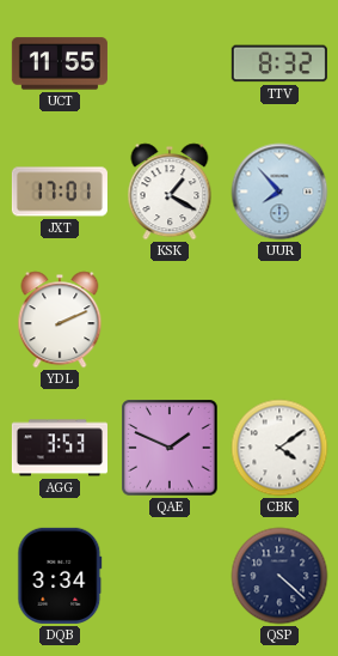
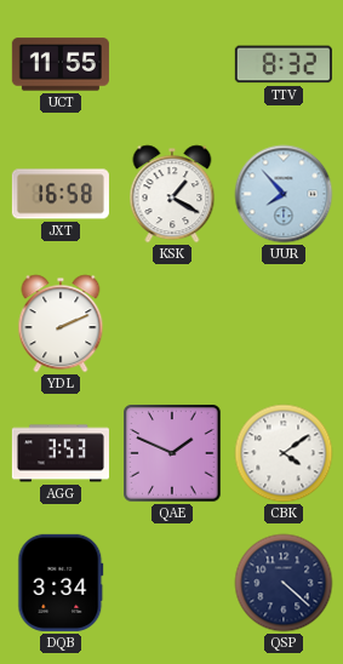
JXT: 17:01 -> 16:58 (61, 194)
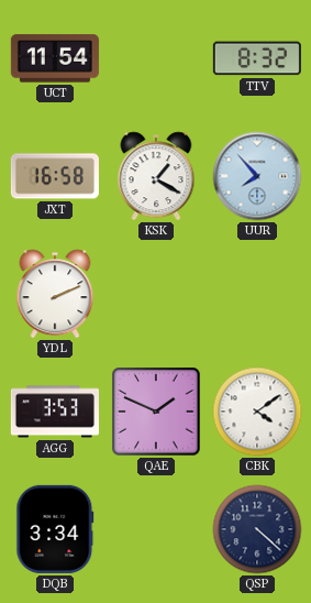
UCT: 11:55 -> 11:54 (55, 58)
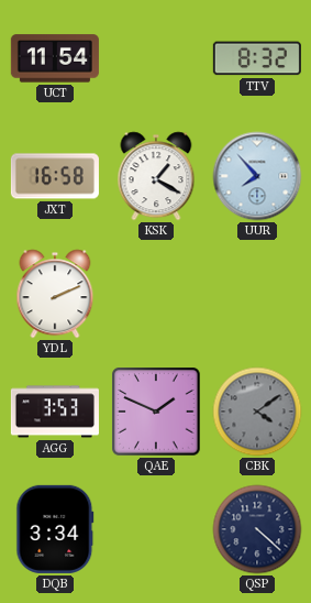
CBK dial: white -> grey (257, 412)
